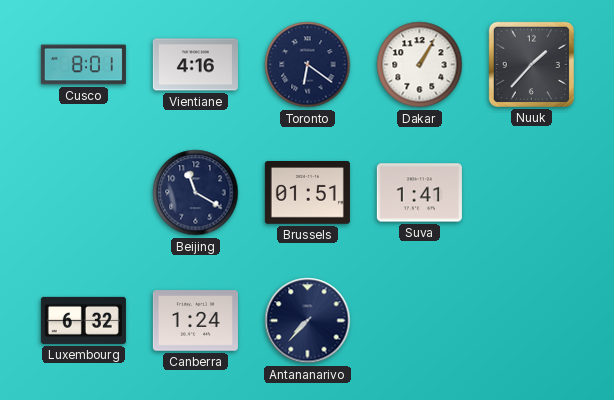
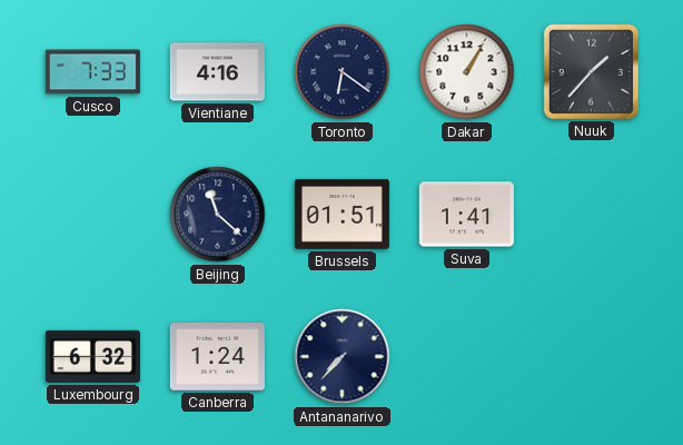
Cusco: 8:01 -> 7:33 (92, 72)
Beijing: 11:20 -> 11:22 (218, 215)
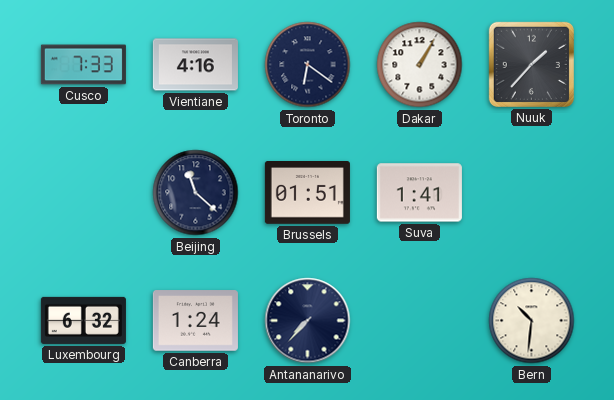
Bern: none -> 10:31 (532, 321)
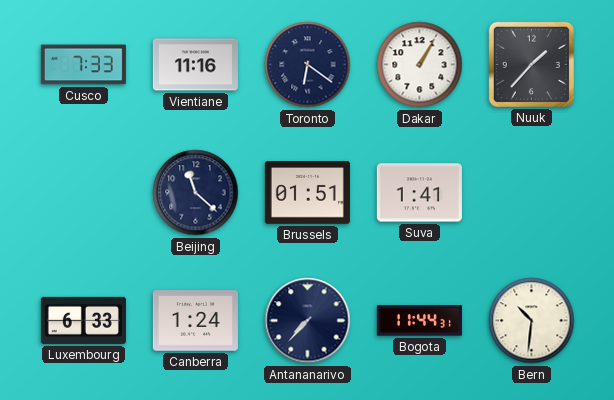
Vientiane: 4:16 -> 11:16 (195, 65)
Luxembourg: 6:32 -> 6:33 (83, 320)
Bogota: none -> 11:44 (419, 321)
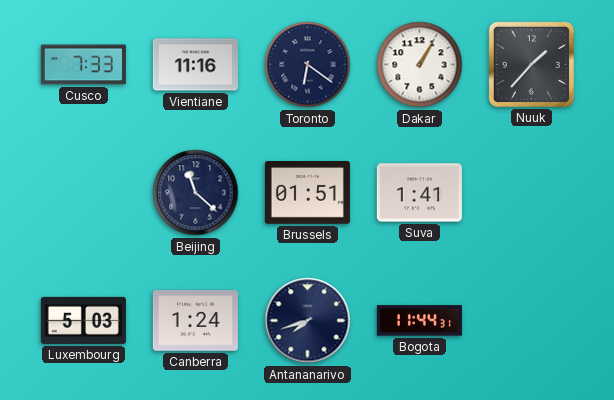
Luxembourg: 6:33 -> 5:03 (83, 320)
Antananarivo: 7:37 -> 7:42 (308, 321)
Bern: 10:31 -> none (532, 321)
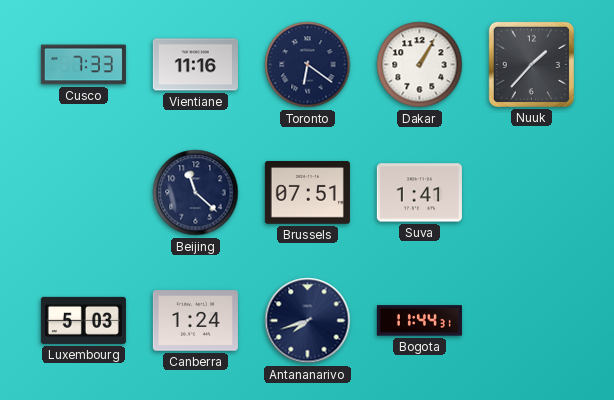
Brussels: 01:51 -> 07:51 (307, 193)
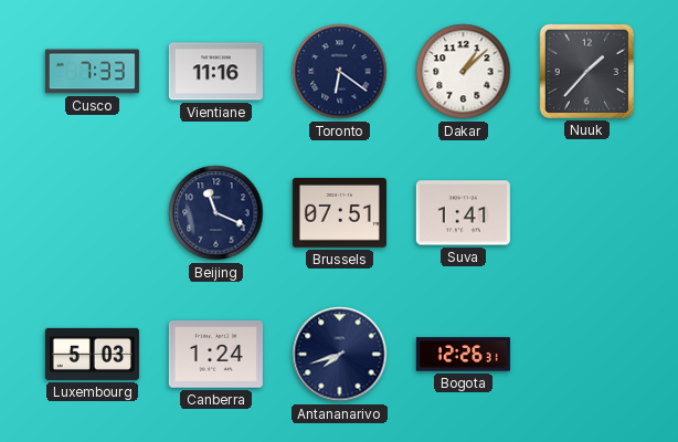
Dakar: 1:05 -> 1:08 (464, 72)
Beijing: 11:22 -> 11:19 (216, 213)
Bogota: 11:44 -> 12:26 (463, 355)
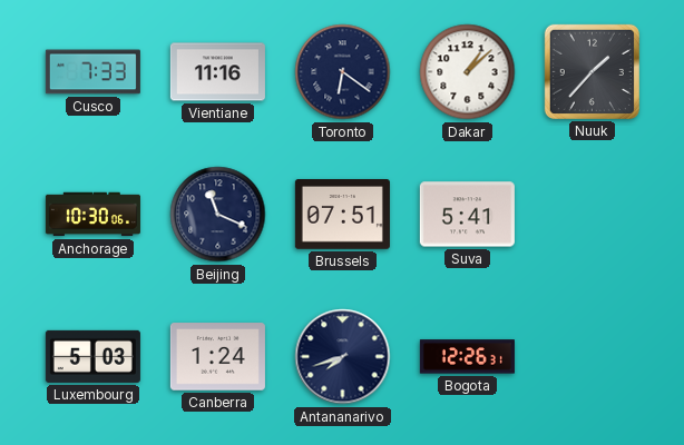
Anchorage: none -> 10:30 (92, 215)
Suva: 1:41 -> 5:41 (467, 215)
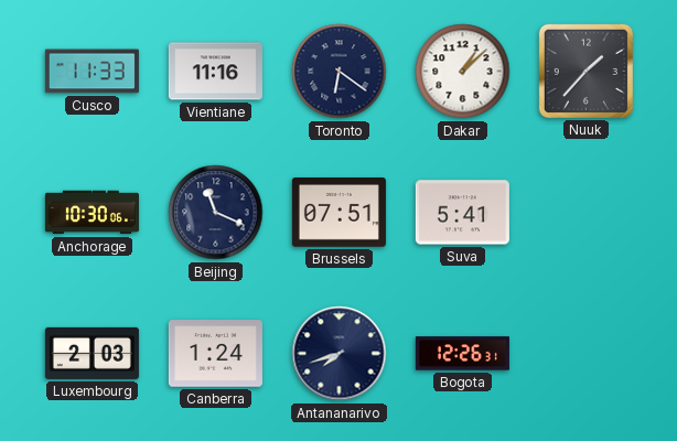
Cusco: 7:33 -> 11:33 (92, 72)
Luxembourg: 5:03 -> 2:03 (92, 353)
